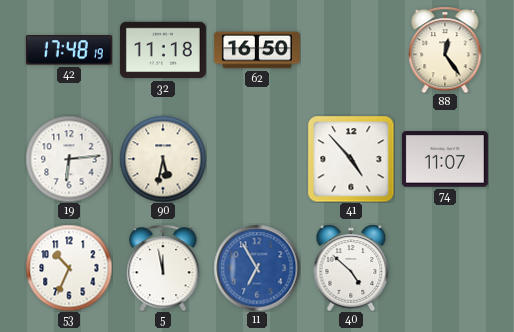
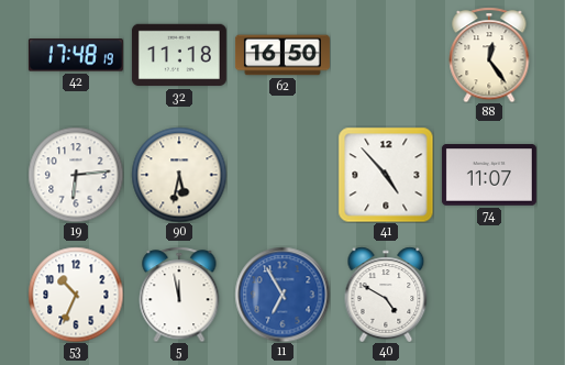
40: 4:52 -> 4:50 (386, 295)
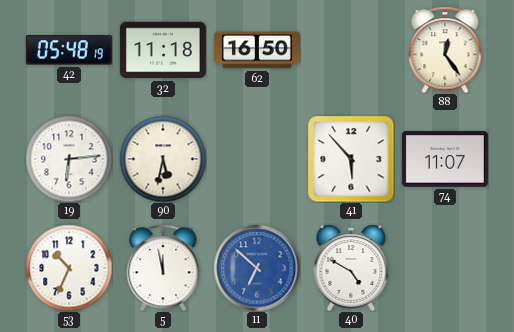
42: 17:48 -> 05:48 (69, 50)
41: 4:53 -> 5:53 (351, 159)
11: 6:55 -> 6:52 (257, 268)
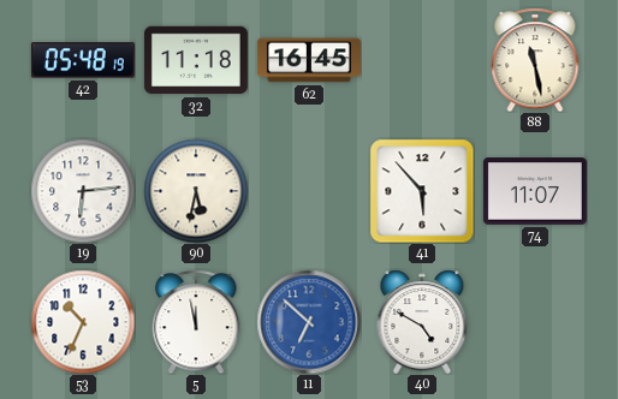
62: 16:50 -> 16:45 (309, 60)
88: 12:24 -> 11:28 (535, 60)
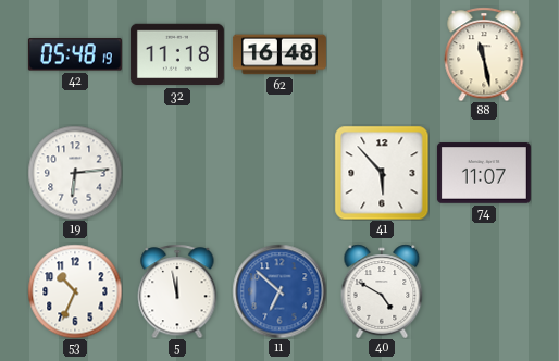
62: 16:45 -> 16:48 (279, 54)
90: 5:32 -> none (196, 191)
